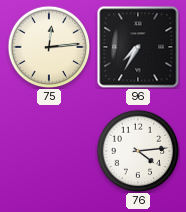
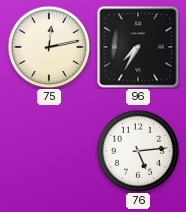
75: 12:14 -> 12:13 (49, 47)
76: 4:14 -> 5:14 (138, 151)
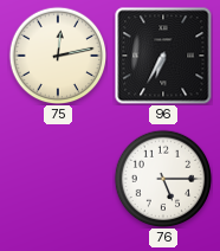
96: 7:35 -> 6:35 (163, 56)
76: 5:14 -> 5:15 (163, 179)
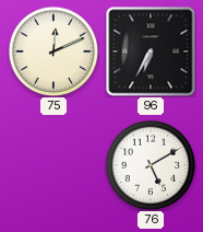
75: 12:13 -> 12:11 (53, 51)
76: 5:15 -> 5:10 (151, 165)
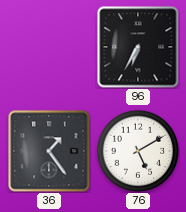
75: 12:11 -> none (53, 51)
36: none -> 1:24 (49, 151)
